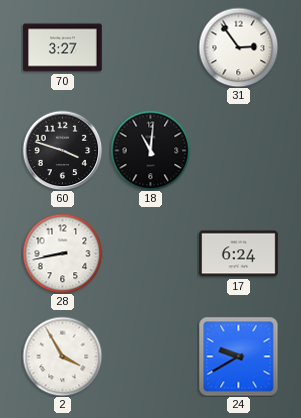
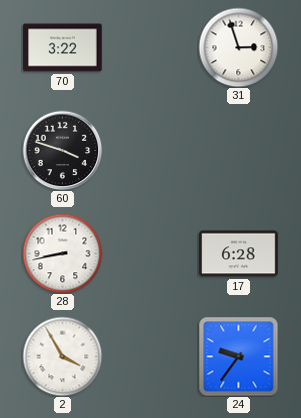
70: 3:27 -> 3:22 (63, 48)
31: 2:54 -> 2:57 (238, 47)
18: 11:01 -> none (150, 150)
17: 6:24 -> 6:28 (239, 254)
24: 9:40 -> 9:36 (238, 356)
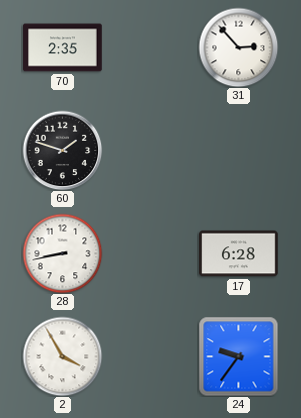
70: 3:22 -> 2:35 (63, 48)
31: 2:57 -> 2:53 (238, 47)
60: 3:48 -> 1:48 (62, 150)
